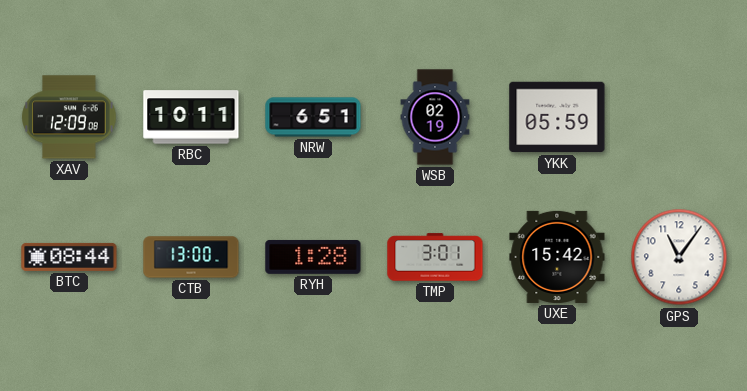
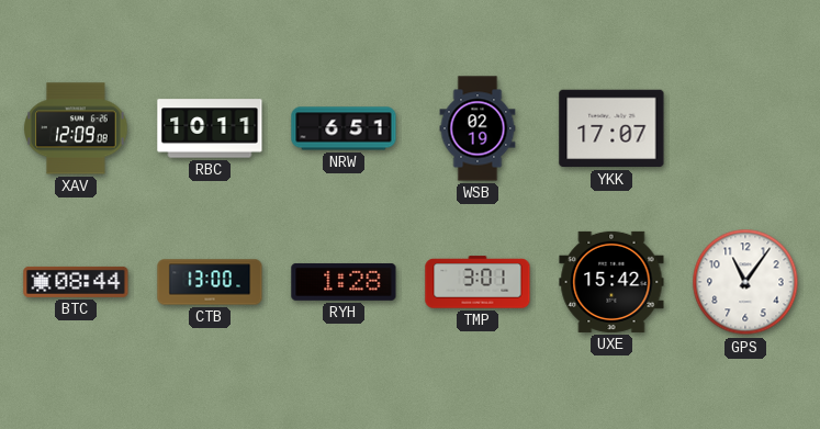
YKK: 05:59 -> 17:07 (611, 128)
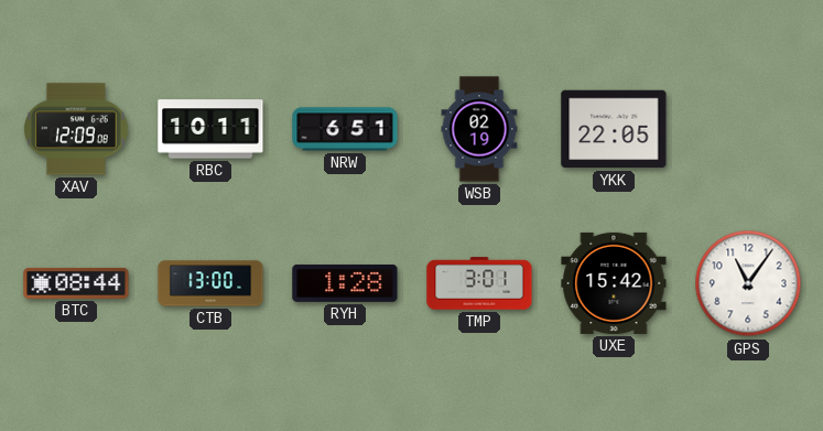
YKK: 17:07 -> 22:05 (614, 129)
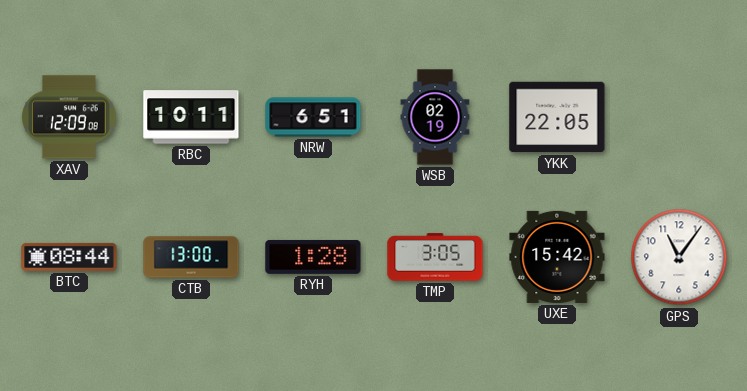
TMP: 3:01 -> 3:05 (435, 257)
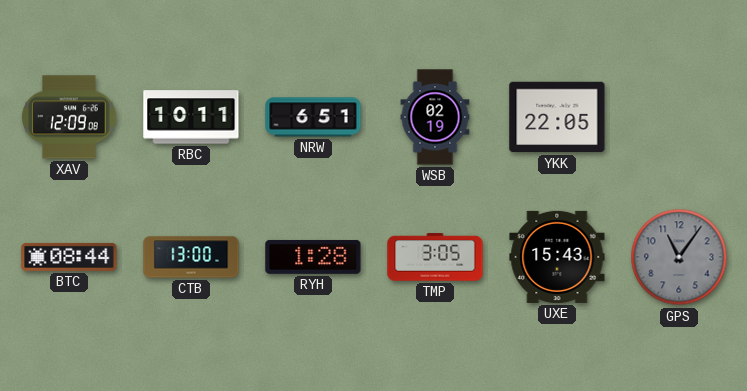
UXE: 15:42 -> 15:43 (557, 257)
GPS dial: white -> grey (679, 257)
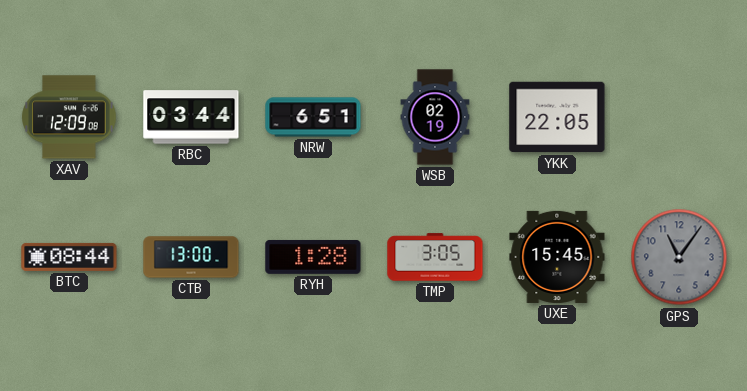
RBC: 10:11 -> 03:44 (191, 117)
UXE: 15:43 -> 15:45 (557, 257)
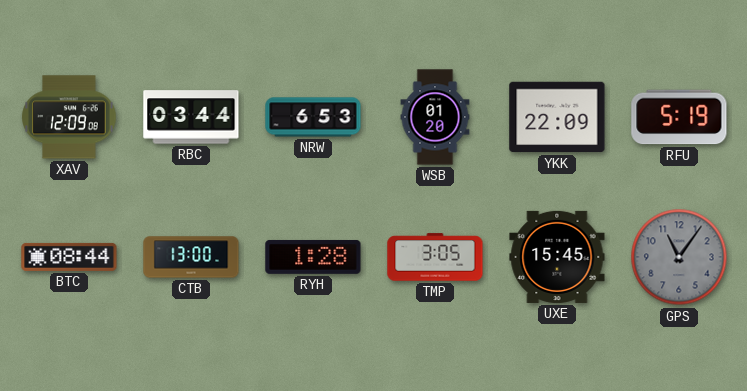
NRW: 6:51 -> 6:53 (313, 117)
WSB: 02:19 -> 01:20 (435, 117)
YKK: 22:05 -> 22:09 (557, 117)
RFU: none -> 5:19 (679, 117)
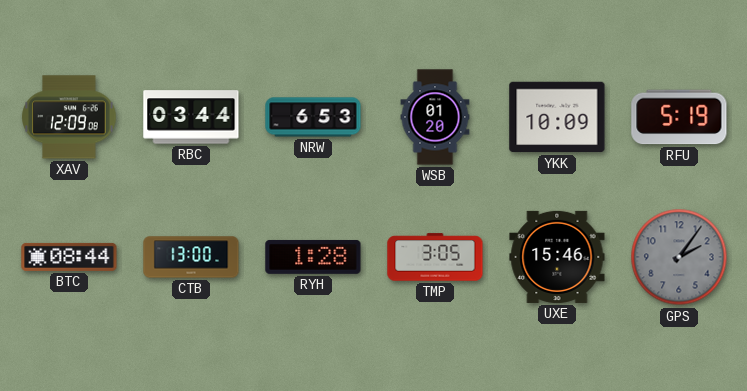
YKK: 22:09 -> 10:09 (557, 117)
UXE: 15:45 -> 15:46 (557, 257)
GPS: 11:06 -> 2:06 (679, 257)
